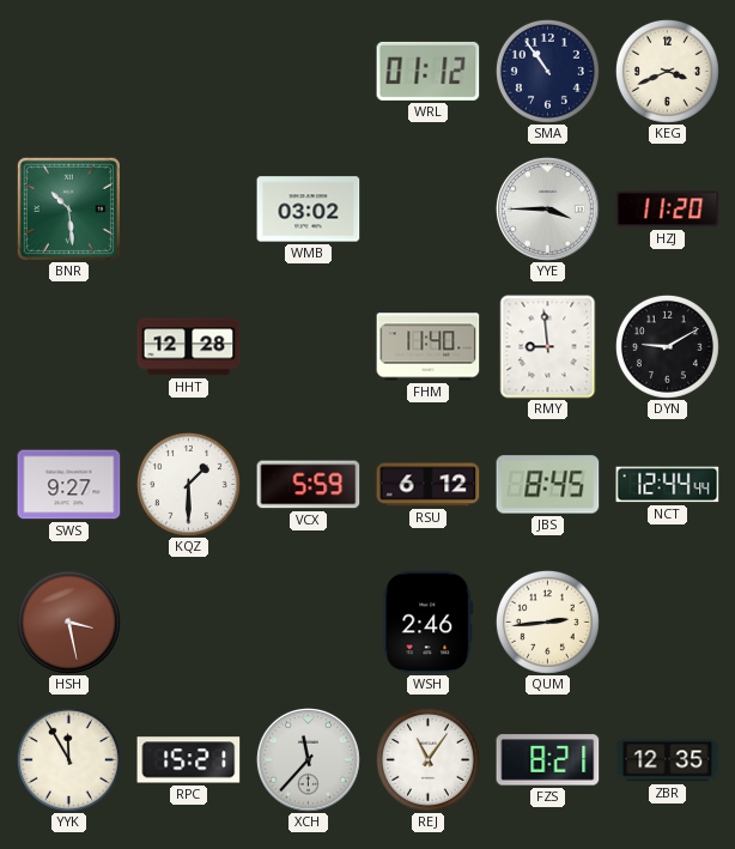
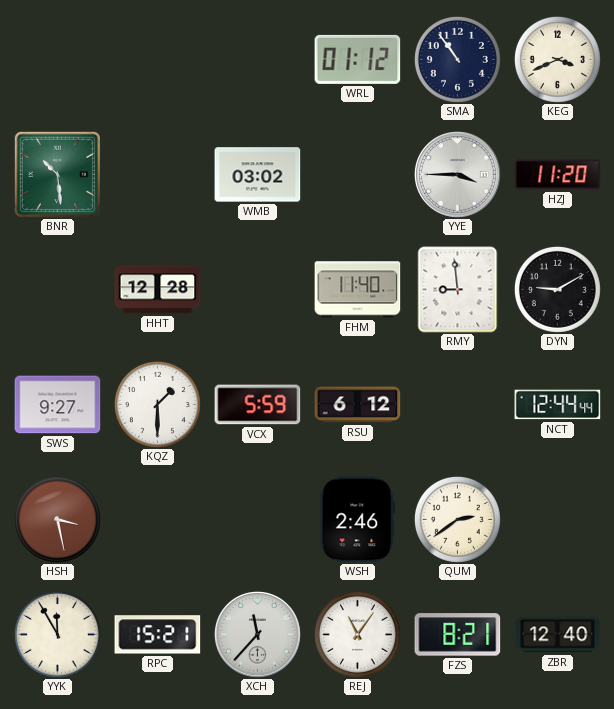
JBS: 8:45 -> none (548, 485)
QUM: 2:44 -> 2:39 (457, 519)
ZBR: 12:35 -> 12:40 (558, 635)
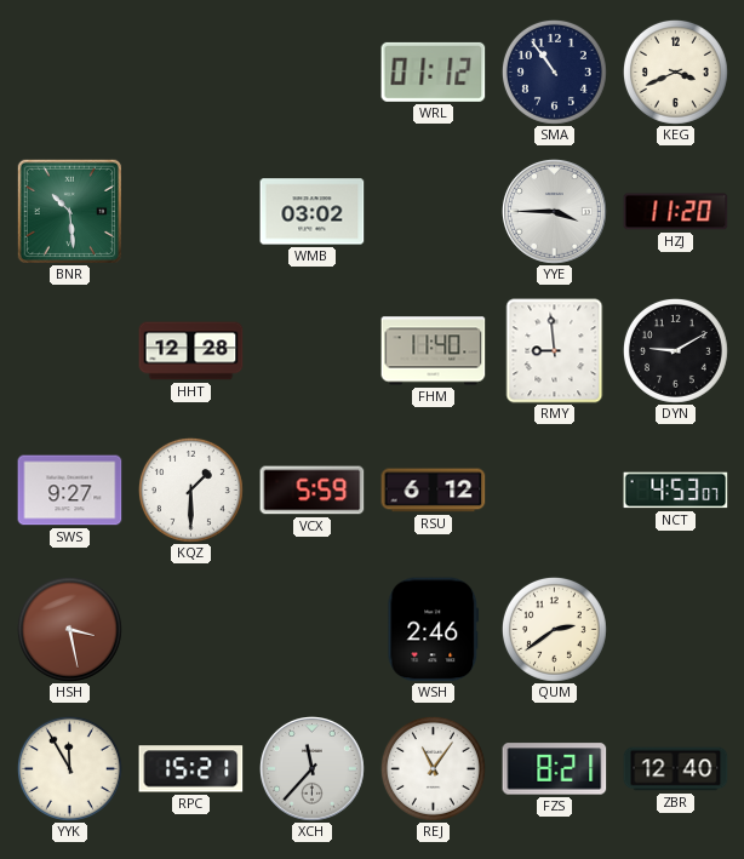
NCT: 12:44 -> 4:53 (676, 491)
